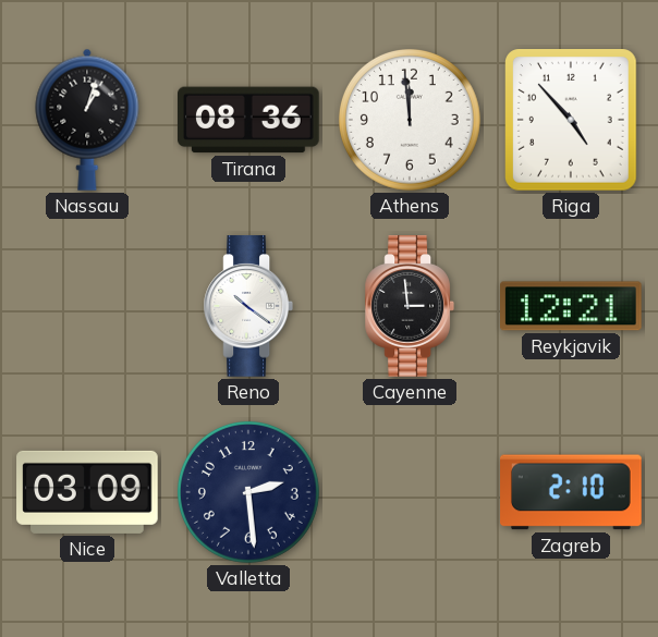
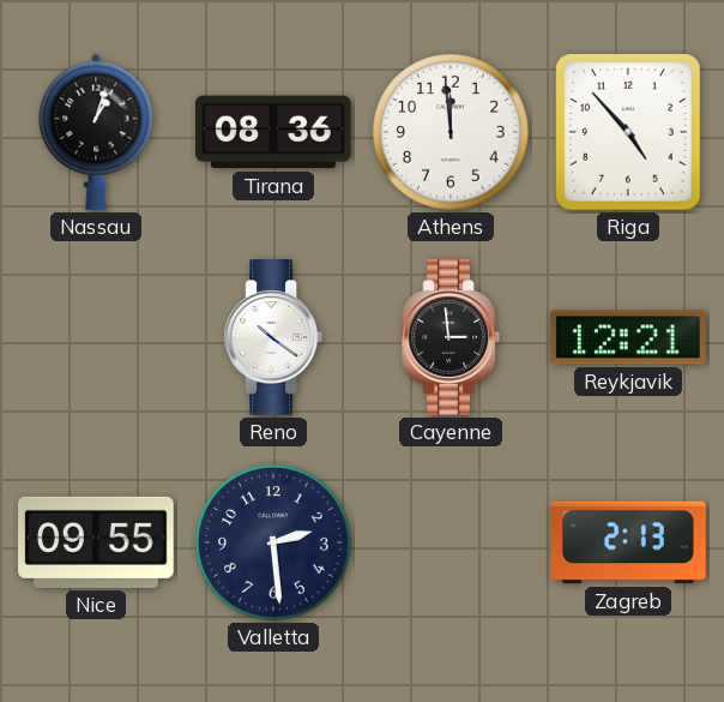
Nice: 03:09 -> 09:55 (96, 542)
Zagreb: 2:10 -> 2:13 (629, 542)
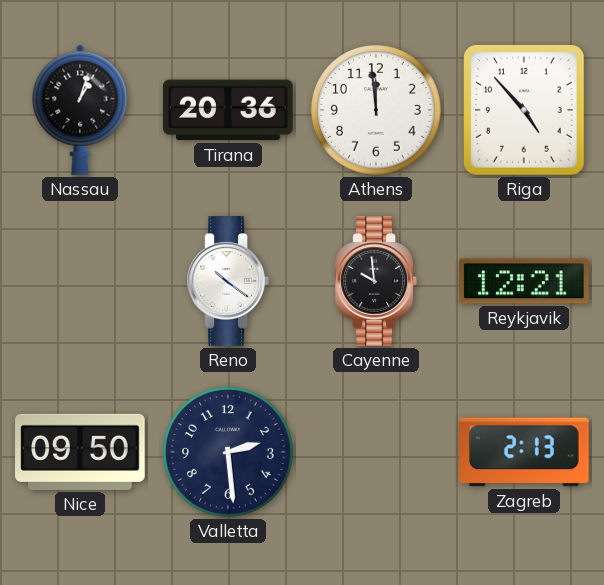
Tirana: 08:36 -> 20:36 (229, 110)
Cayenne: 2:59 -> 9:59 (375, 281)
Nice: 09:55 -> 09:50 (80, 452)
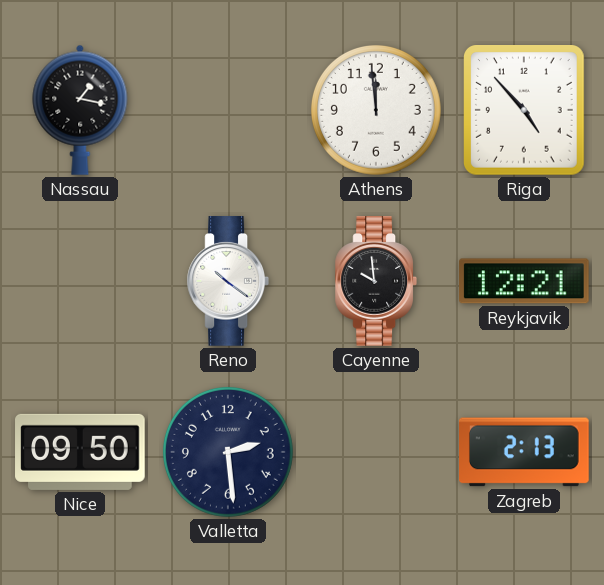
Nassau: 1:03 -> 1:17 (80, 110)
Tirana: 20:36 -> none (229, 110)
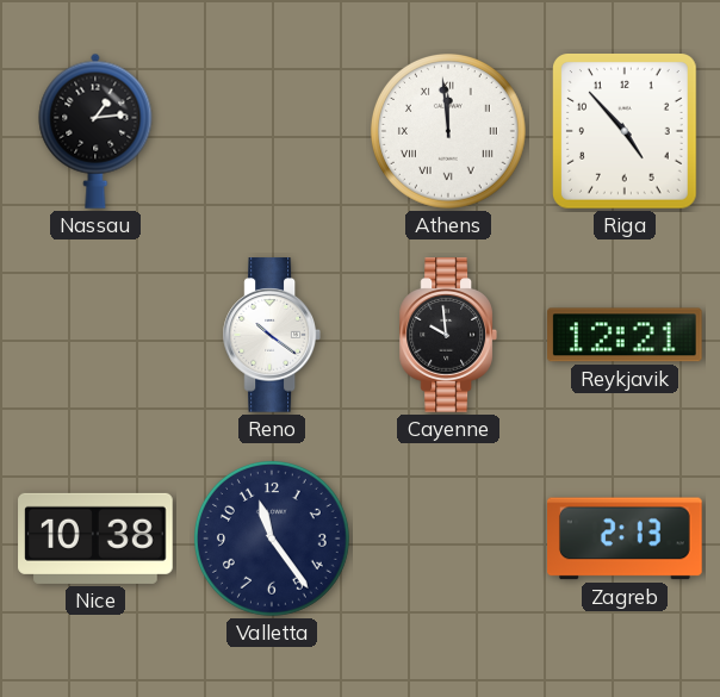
Nassau: 1:17 -> 1:14 (95, 131)
Athens numerals: Arabic -> Roman (448, 131)
Nice: 09:50 -> 10:38 (95, 539)
Valletta: 2:29 -> 11:24 (272, 539)
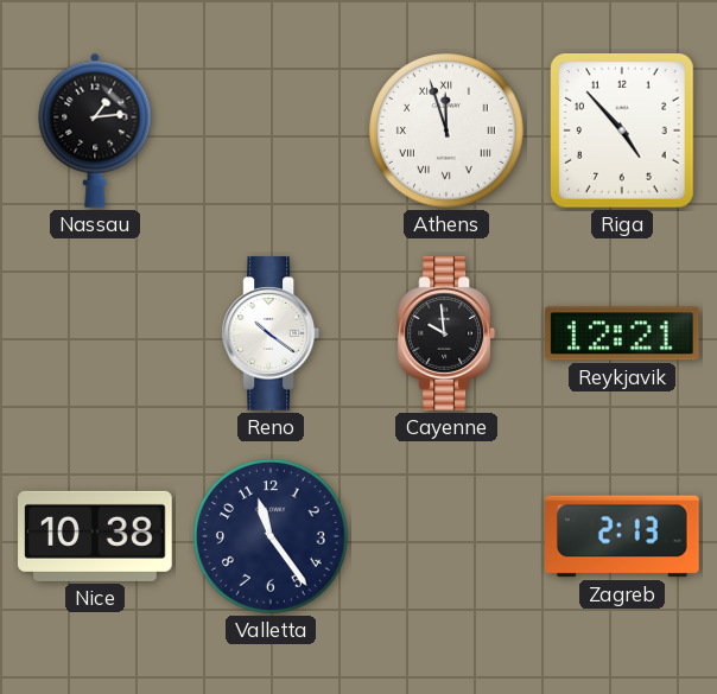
Athens: 11:59 -> 11:57 (446, 130)
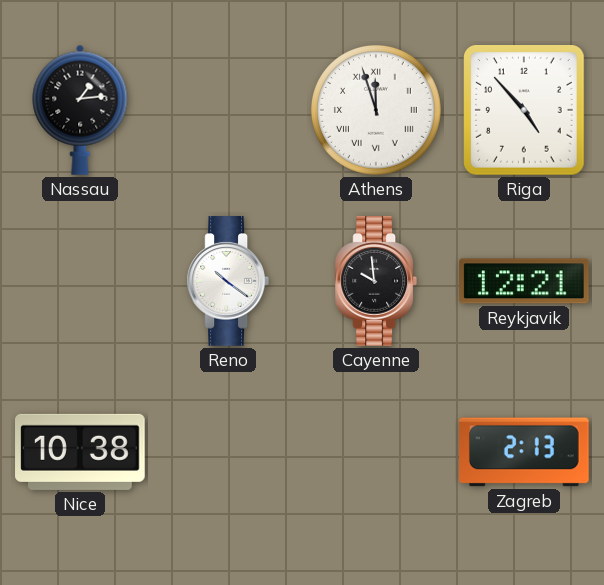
Valletta: 11:24 -> none (271, 536)
